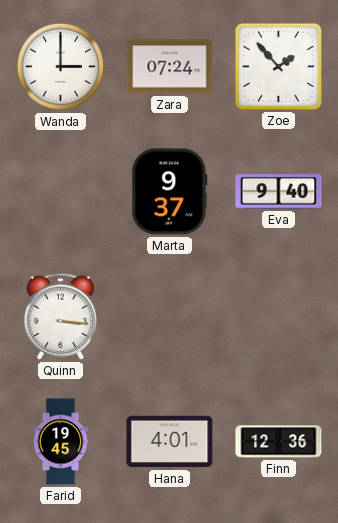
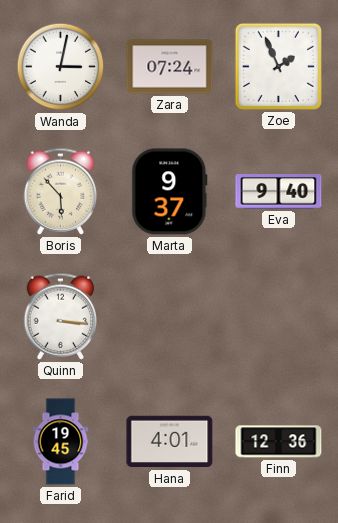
Wanda: 3:00 -> 3:02 (61, 67)
Zoe: 1:53 -> 1:56 (278, 66)
Boris: none -> 5:53 (61, 191)
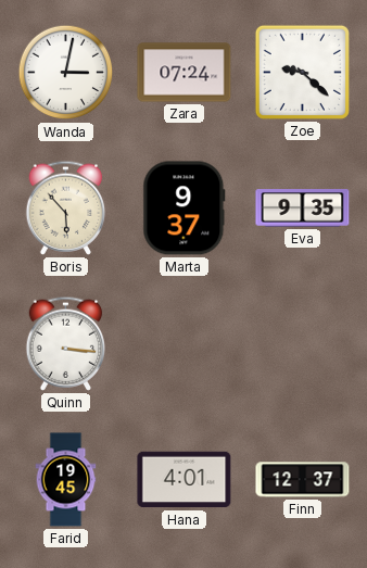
Zoe: 1:56 -> 9:22 (302, 72)
Eva: 9:40 -> 9:35 (303, 209)
Finn: 12:36 -> 12:37 (303, 480)
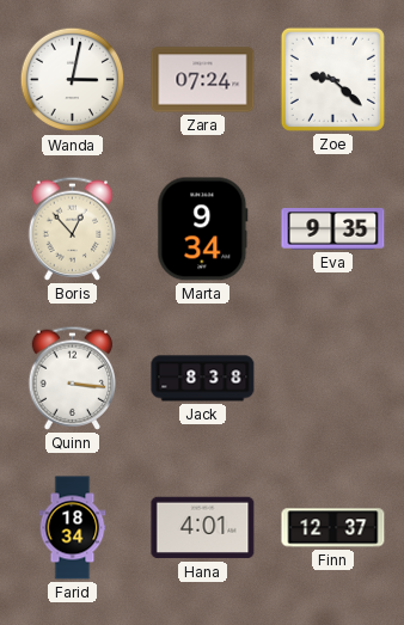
Boris: 5:53 -> 12:53 (73, 228)
Marta: 9:37 -> 9:34 (203, 229)
Jack: none -> 8:38 (203, 379)
Farid: 19:45 -> 18:34 (73, 528)
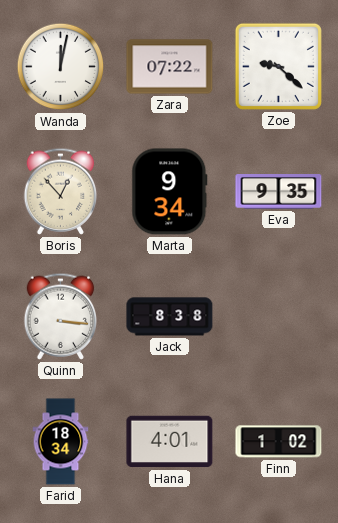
Wanda: 3:02 -> 12:02 (61, 67)
Zara: 07:24 -> 07:22 (170, 67)
Finn: 12:37 -> 1:02 (279, 442)
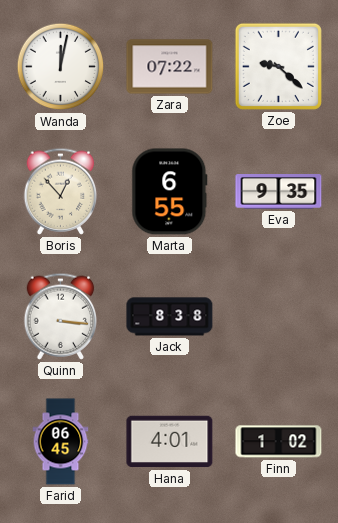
Marta: 9:34 -> 6:55 (170, 192)
Farid: 18:34 -> 06:45 (61, 442)
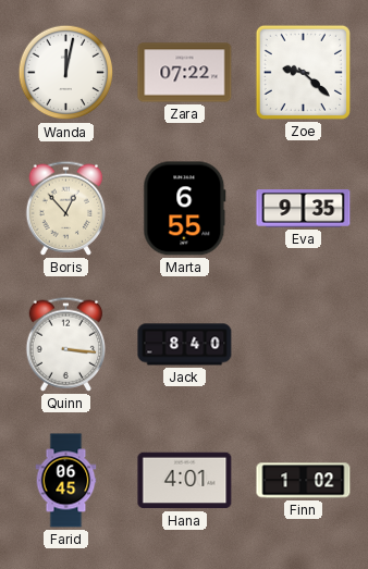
Jack: 8:38 -> 8:40 (185, 345)
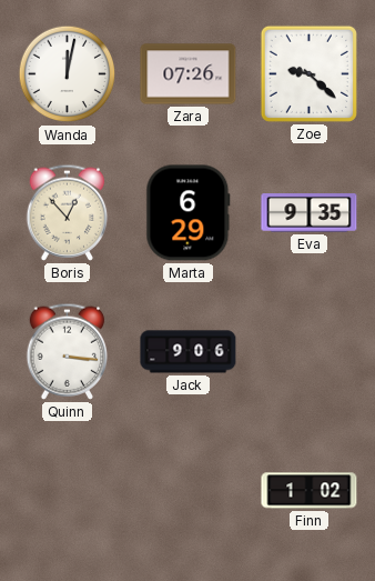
Zara: 07:22 -> 07:26 (189, 74)
Marta: 6:55 -> 6:29 (189, 213)
Jack: 8:40 -> 9:06 (189, 352)
Farid: 06:45 -> none (66, 481)
Hana: 4:01 -> none (185, 481)
